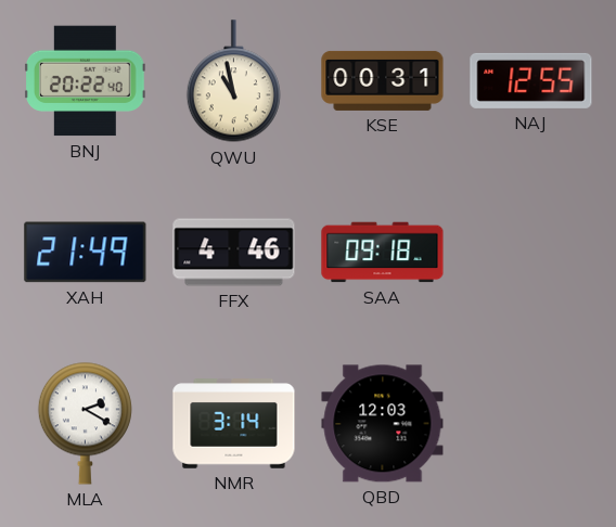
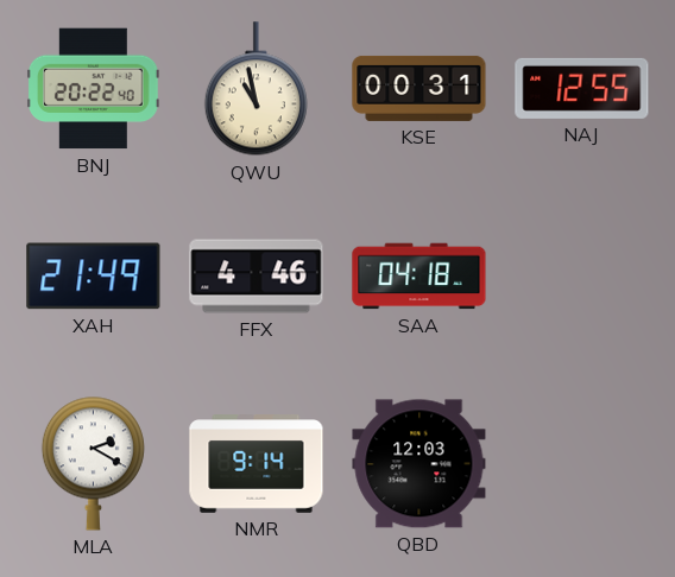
SAA: 09:18 -> 04:18 (419, 277)
NMR: 3:14 -> 9:14 (257, 464)
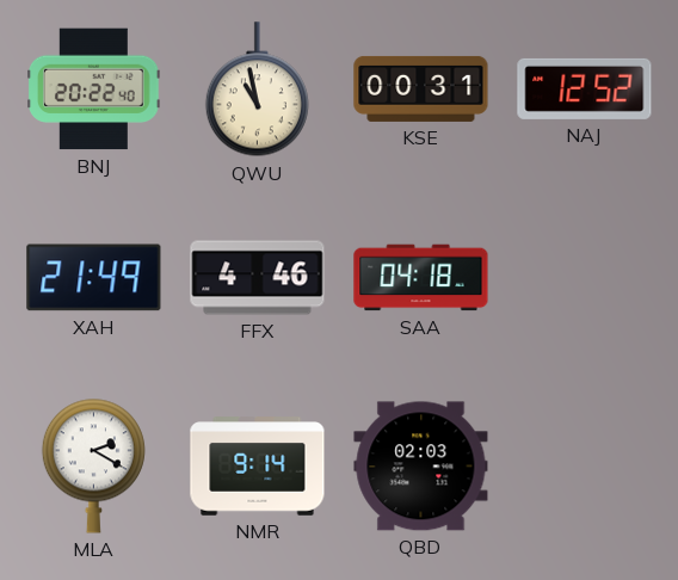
NAJ: 12:55 -> 12:52 (585, 88)
QBD: 12:03 -> 02:03 (421, 467)
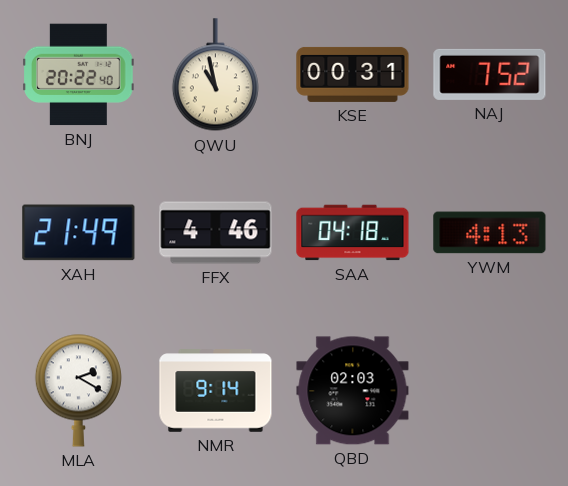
NAJ: 12:52 -> 7:52 (490, 74)
YWM: none -> 4:13 (490, 233)
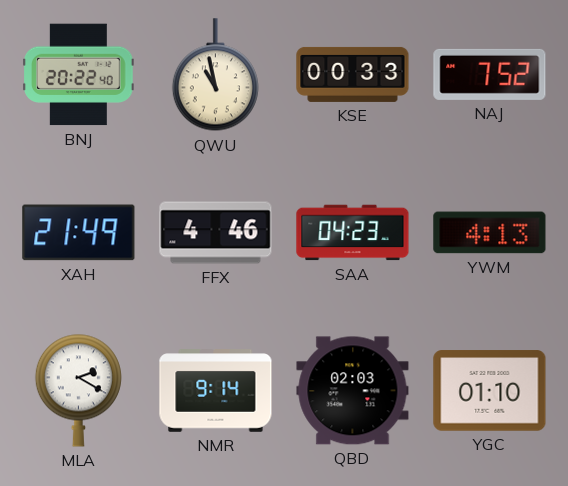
KSE: 00:31 -> 00:33 (353, 74)
SAA: 04:18 -> 04:23 (353, 233)
YGC: none -> 01:10 (490, 391)
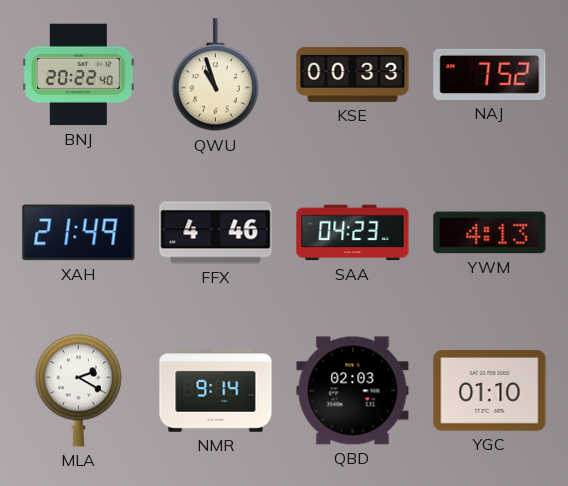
QWU: 10:58 -> 10:57 (215, 75)
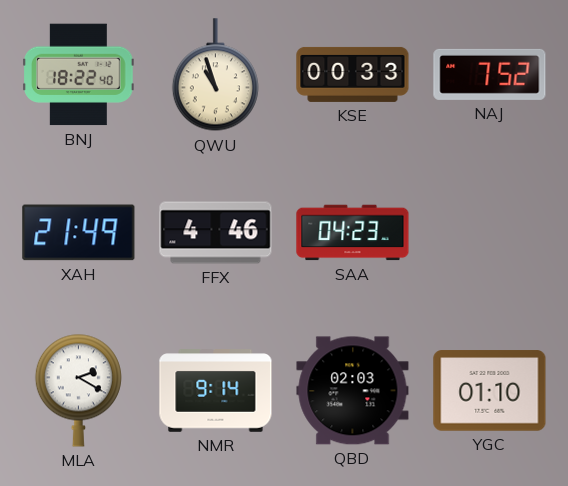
BNJ: 20:22 -> 18:22 (79, 75)
YWM: 4:13 -> none (490, 233)
